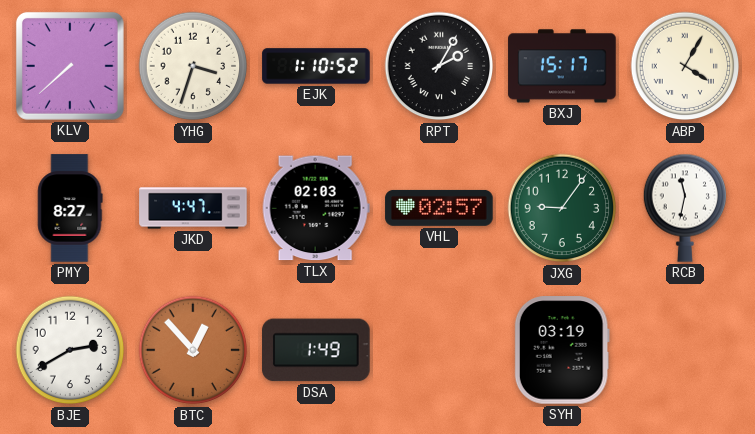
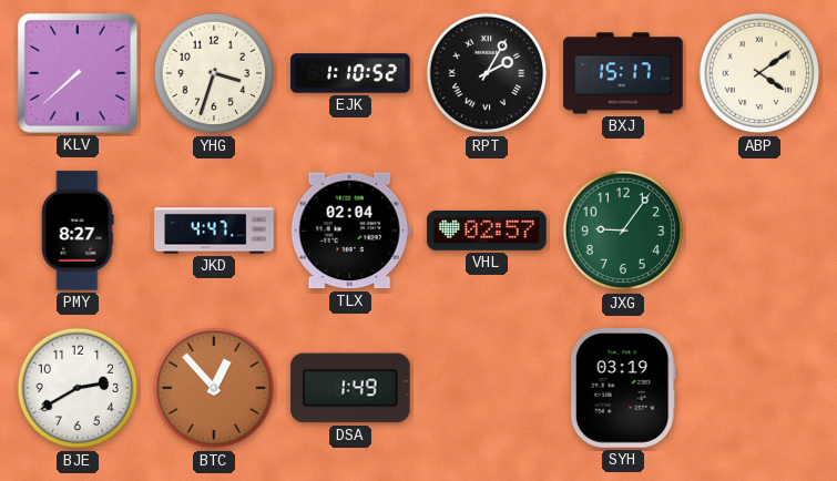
ABP: 4:05 -> 4:09 (759, 73)
TLX: 02:03 -> 02:04 (350, 231)
RCB: 11:32 -> none (684, 208)
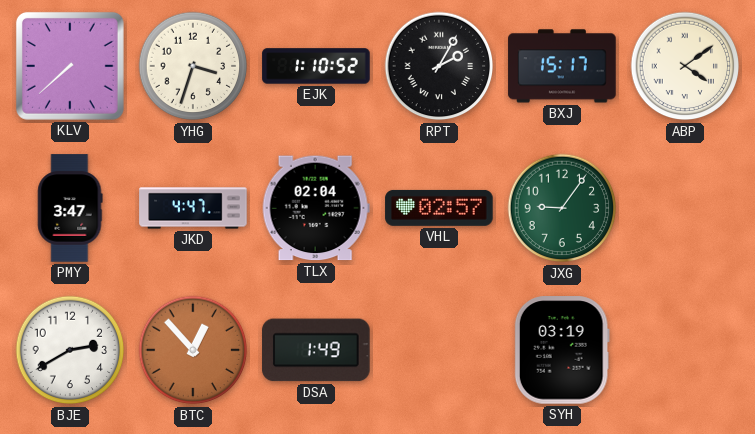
PMY: 8:27 -> 3:47 (70, 208)
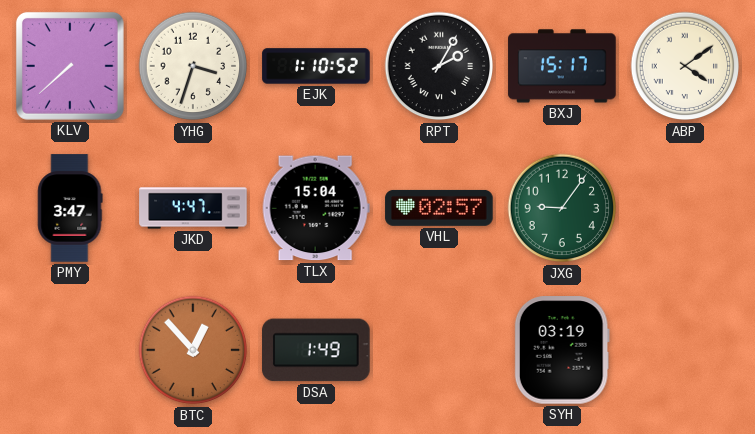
TLX: 02:04 -> 15:04 (316, 208)
BJE: 2:40 -> none (70, 350)
